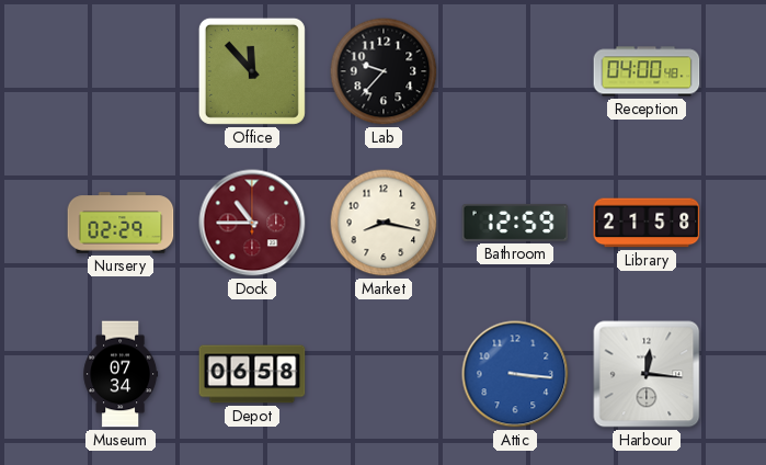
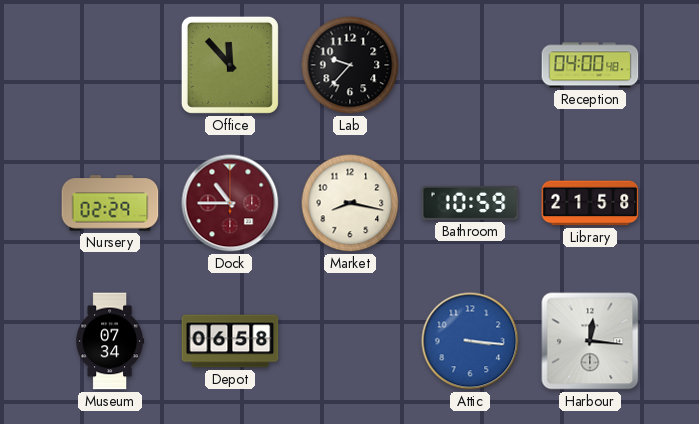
Bathroom: 12:59 -> 10:59 (470, 203)
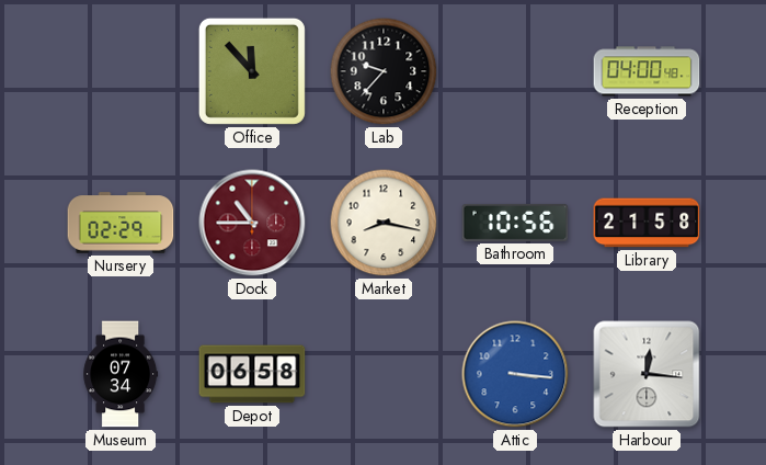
Bathroom: 10:59 -> 10:56 (515, 223)
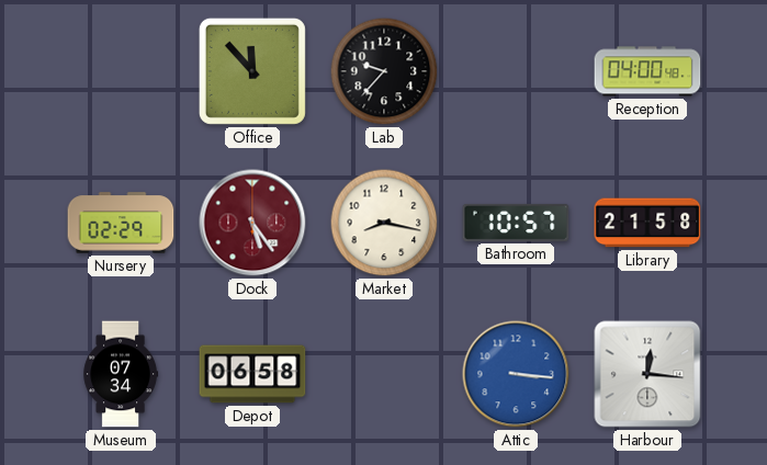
Dock: 10:45 -> 5:24 (252, 223)
Bathroom: 10:56 -> 10:57 (516, 223)
